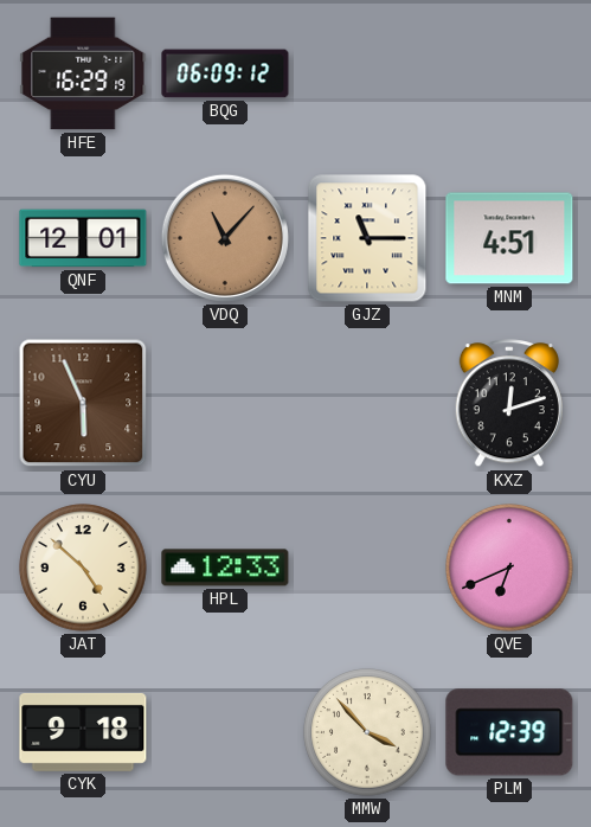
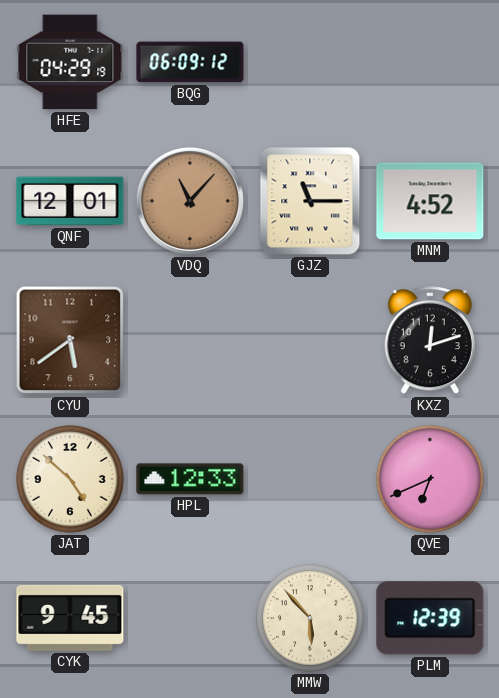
HFE: 16:29 -> 04:29 (70, 62)
MNM: 4:51 -> 4:52 (430, 201)
CYU: 5:56 -> 5:39 (70, 340)
CYK: 9:18 -> 9:45 (70, 618)
MMW: 3:53 -> 5:53 (310, 618)
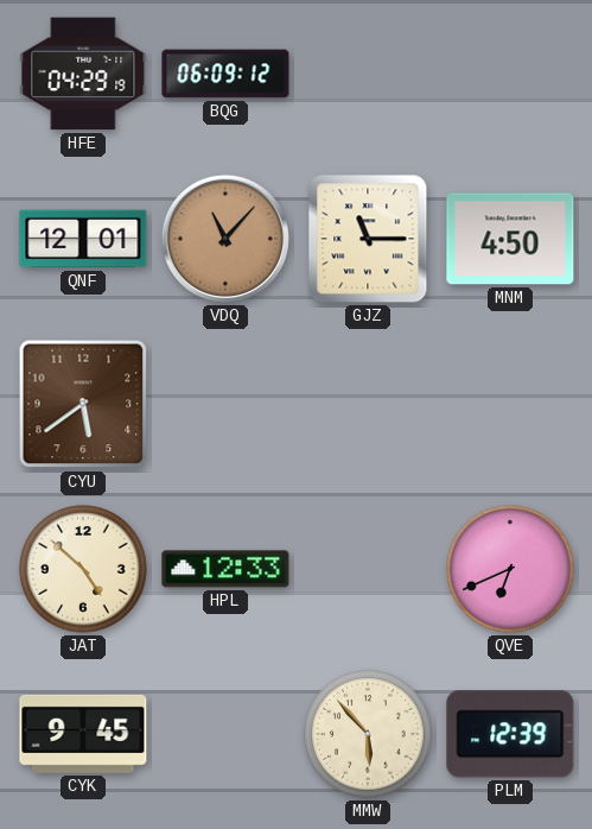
MNM: 4:52 -> 4:50 (510, 239)
KXZ: 12:12 -> none (430, 341)
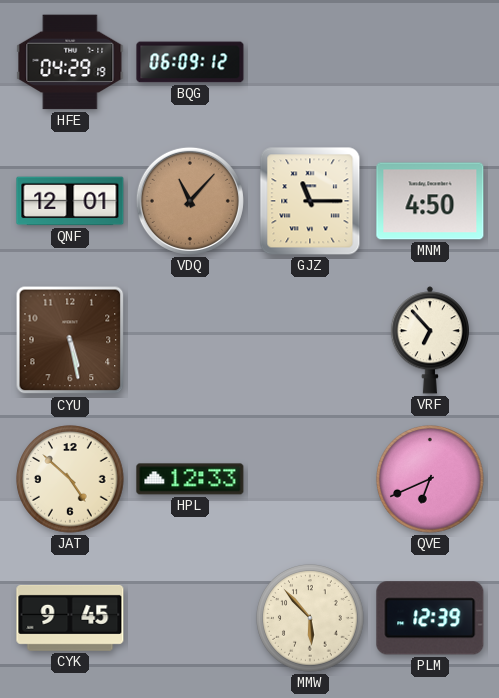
CYU: 5:39 -> 5:28 (70, 340)
VRF: none -> 6:53 (429, 340)
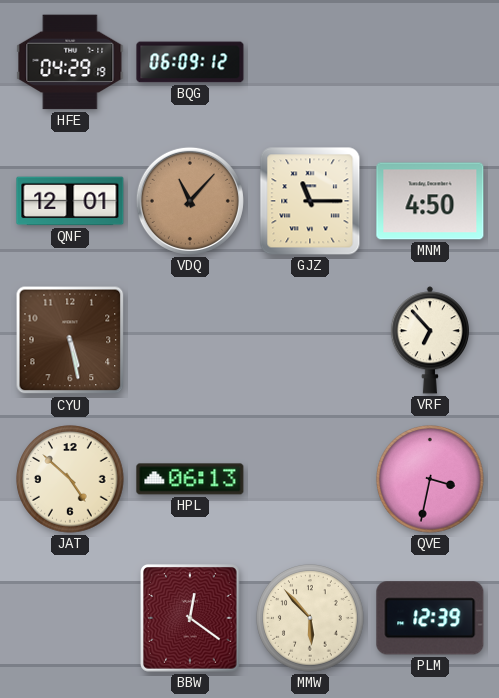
HPL: 12:33 -> 06:13 (190, 479)
QVE: 6:41 -> 3:32 (430, 479)
CYK: 9:45 -> none (70, 618)
BBW: none -> 12:21 (191, 619)
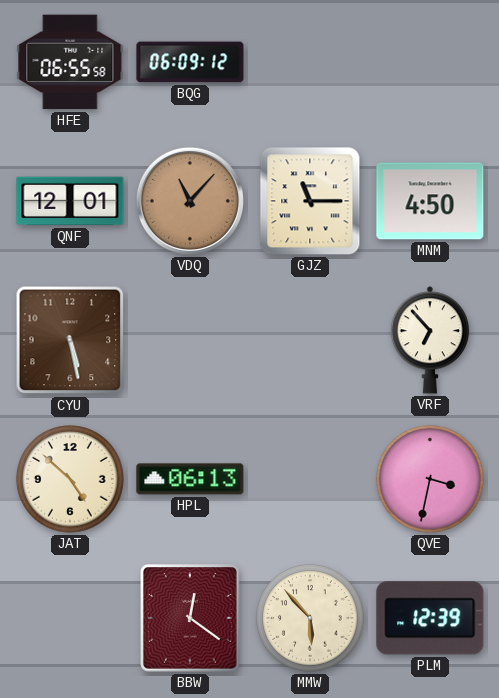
HFE: 04:29 -> 06:55 (70, 62)
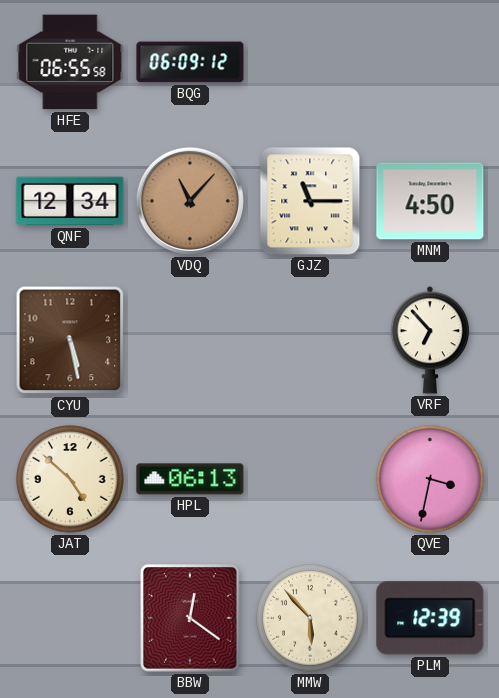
QNF: 12:01 -> 12:34 (70, 201)
